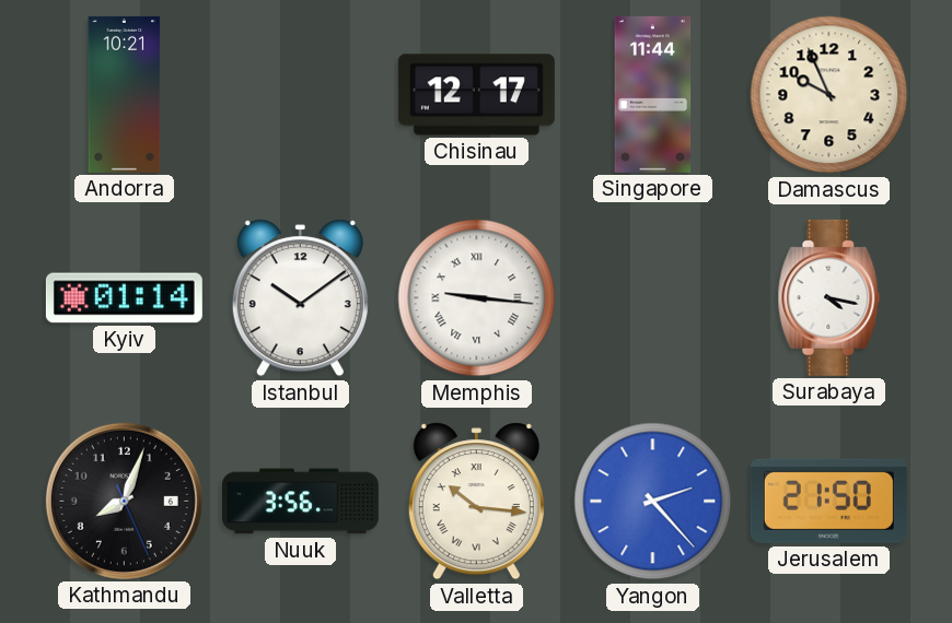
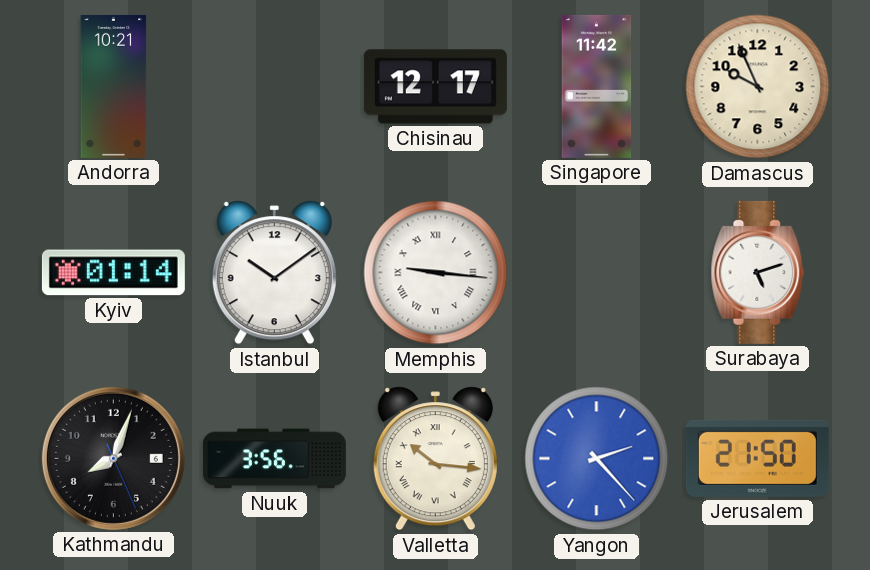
Singapore: 11:44 -> 11:42 (597, 86)
Surabaya: 4:17 -> 5:12 (758, 272)
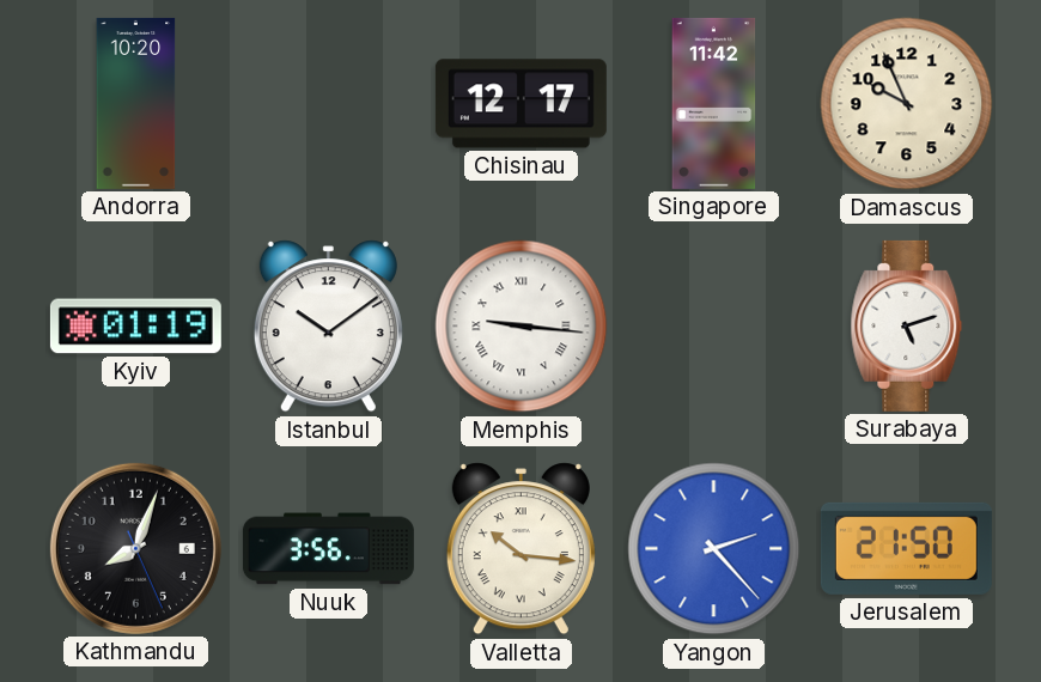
Andorra: 10:21 -> 10:20 (136, 103)
Kyiv: 01:14 -> 01:19 (135, 327)
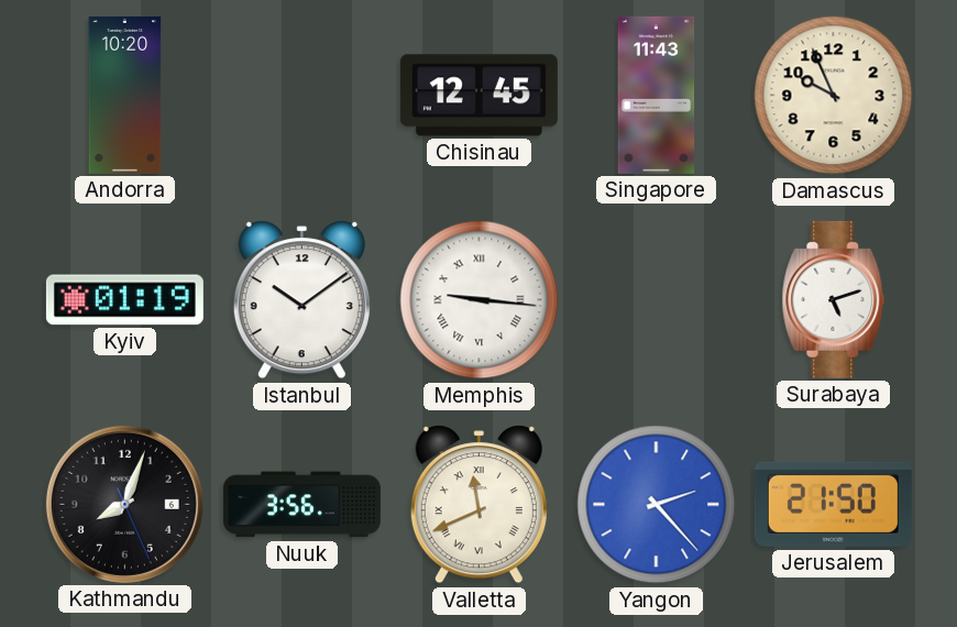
Chisinau: 12:17 -> 12:45 (479, 96)
Singapore: 11:42 -> 11:43 (657, 95)
Valletta: 10:16 -> 11:41 (479, 505)
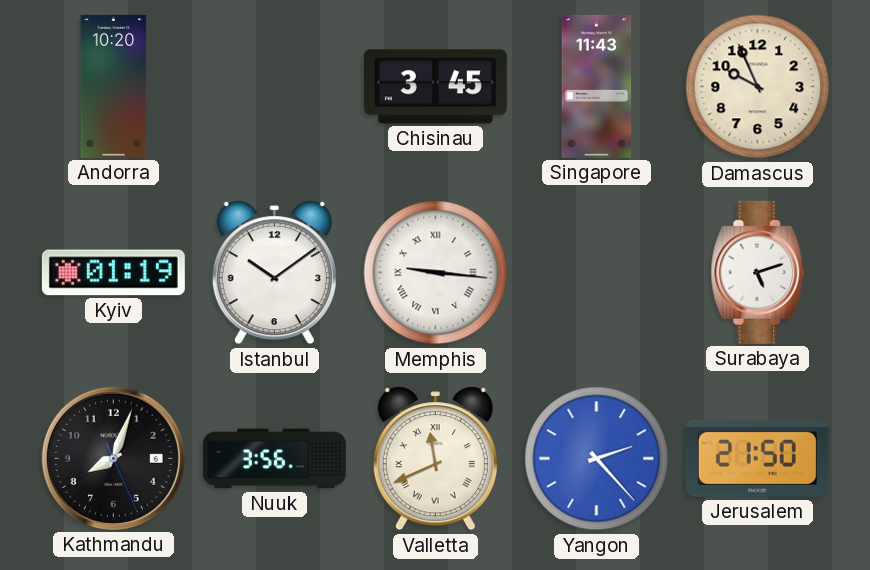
Chisinau: 12:45 -> 3:45 (435, 87)
